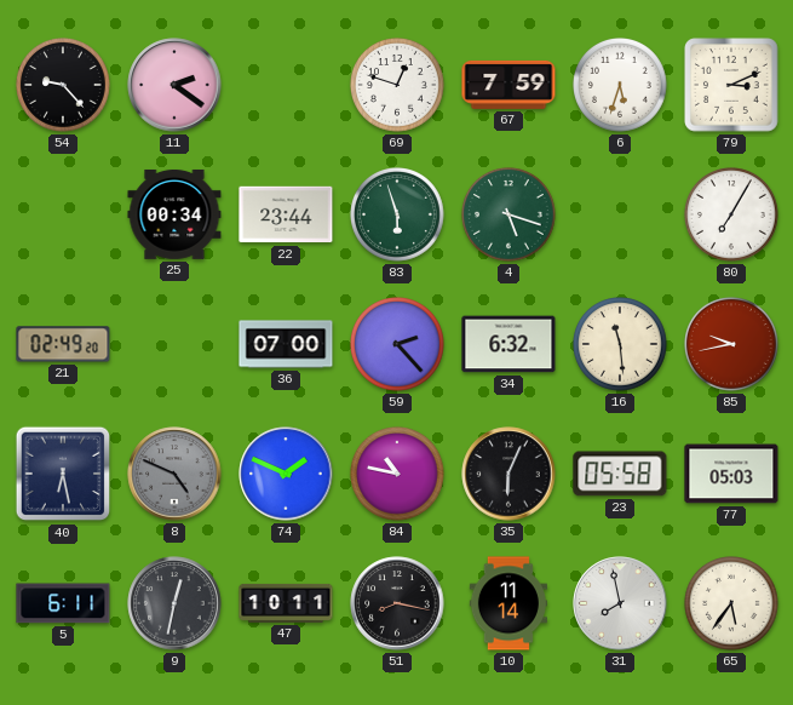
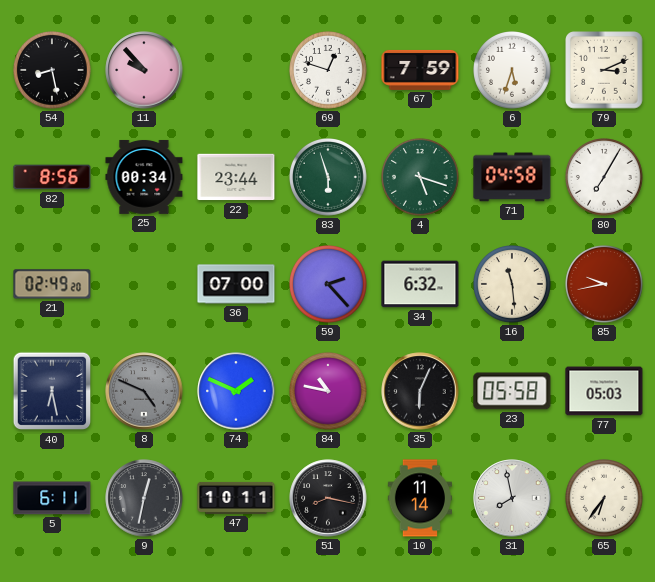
54: 9:23 -> 8:28 (53, 71)
11: 2:21 -> 9:53 (144, 70)
82: none -> 8:56 (52, 177)
71: none -> 04:58 (512, 177)
65: 5:36 -> 6:36 (605, 499)
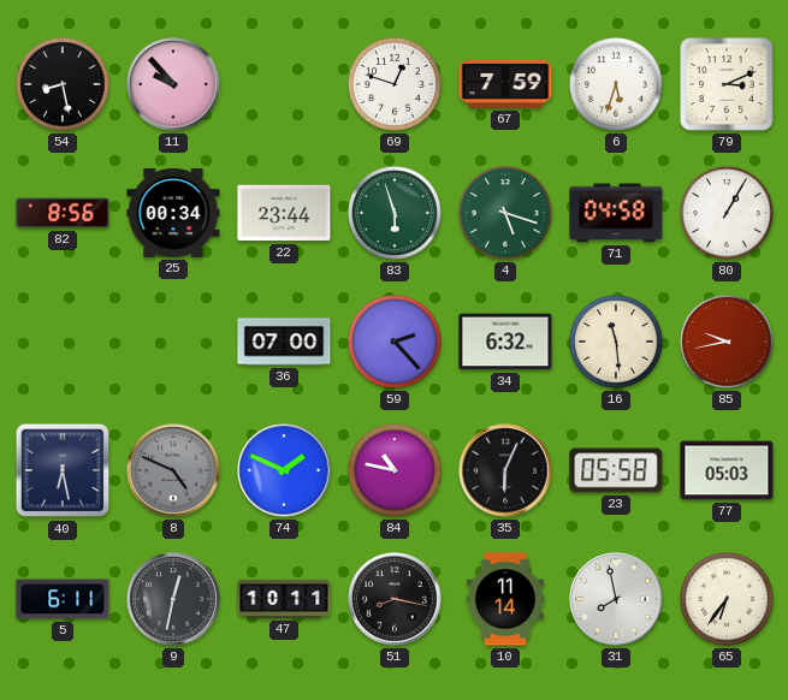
80: 7:05 -> 1:05 (728, 214)
21: 02:49 -> none (52, 284)
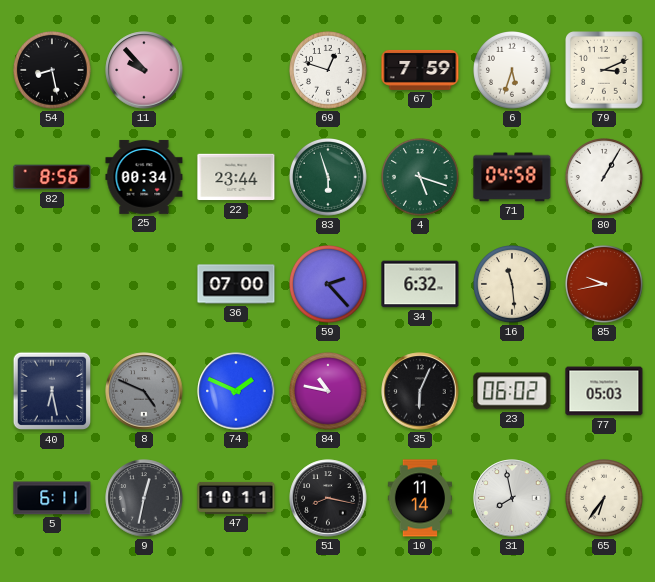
23: 05:58 -> 06:02 (512, 391)
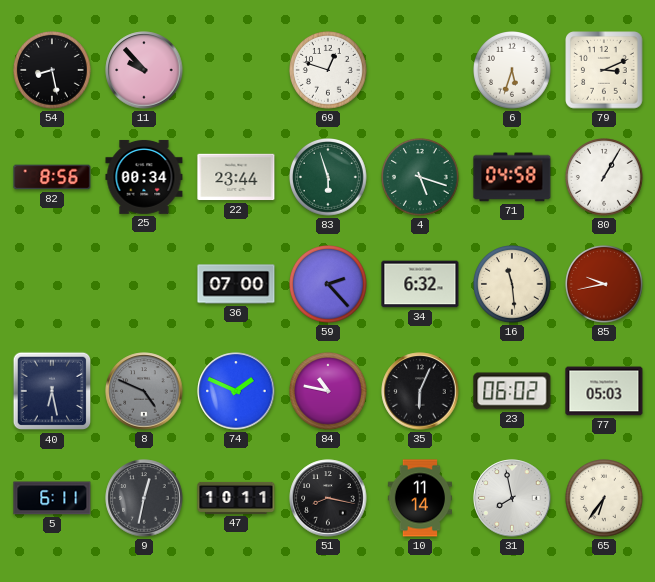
67: 7:59 -> none (420, 70)
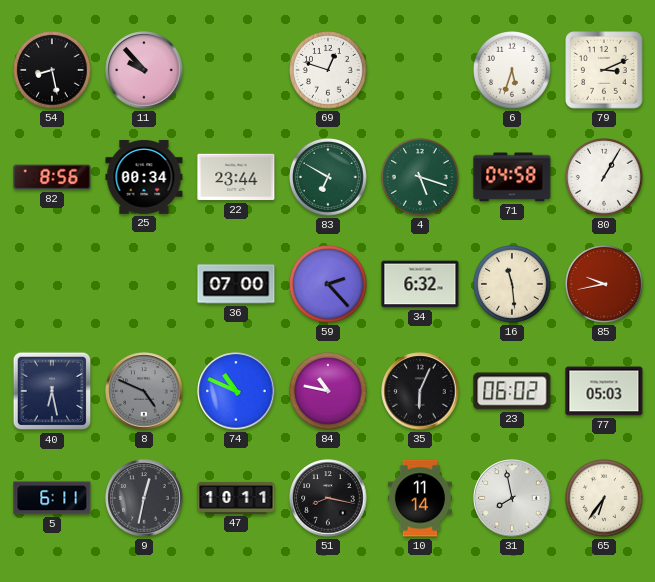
83: 5:57 -> 6:50 (329, 178)
74: 1:49 -> 10:49 (236, 391)
